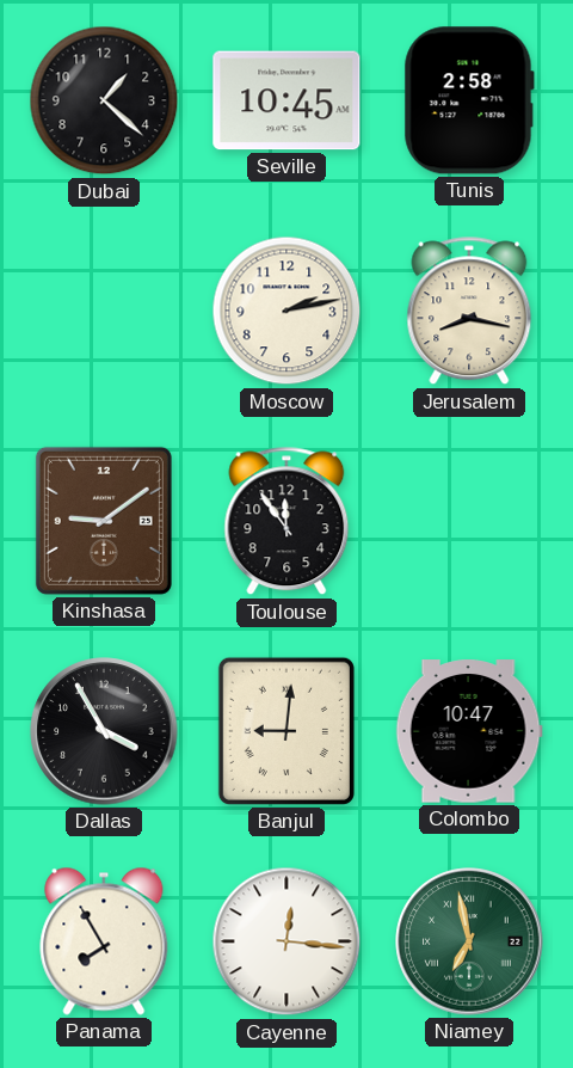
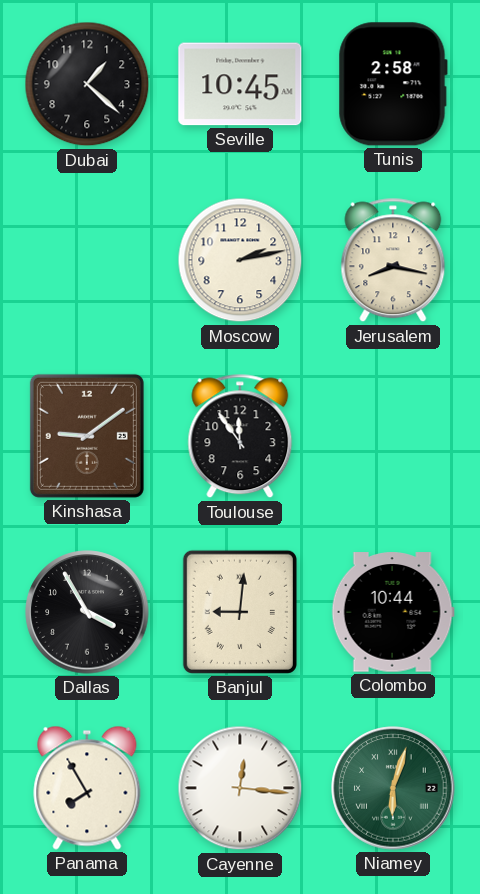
Colombo: 10:47 -> 10:44 (393, 612)
Niamey: 6:58 -> 6:03 (393, 788)
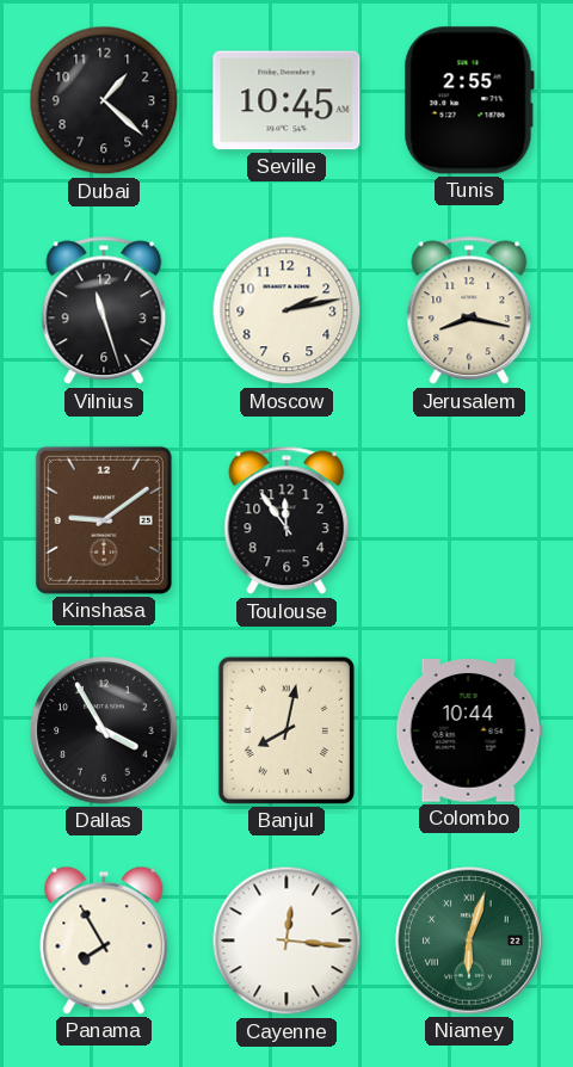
Tunis: 2:58 -> 2:55 (469, 100)
Vilnius: none -> 11:27 (104, 310)
Banjul: 9:01 -> 8:02 (286, 730)
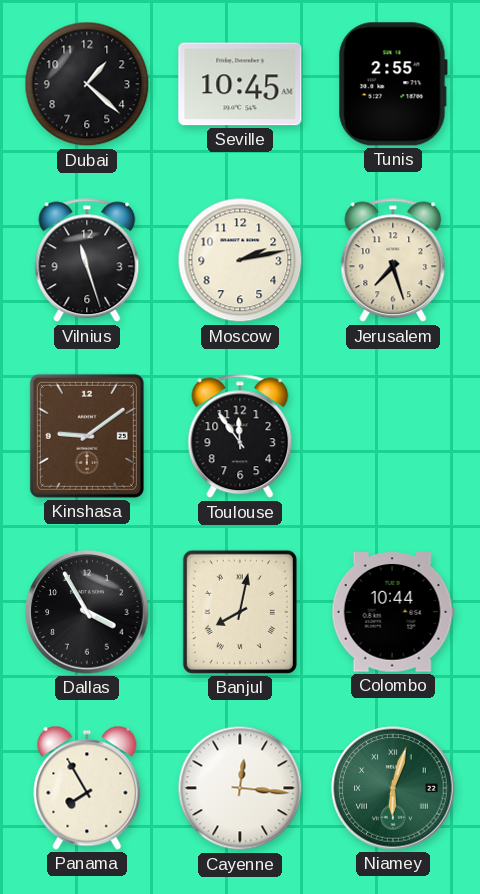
Jerusalem: 8:17 -> 7:27 (393, 260)
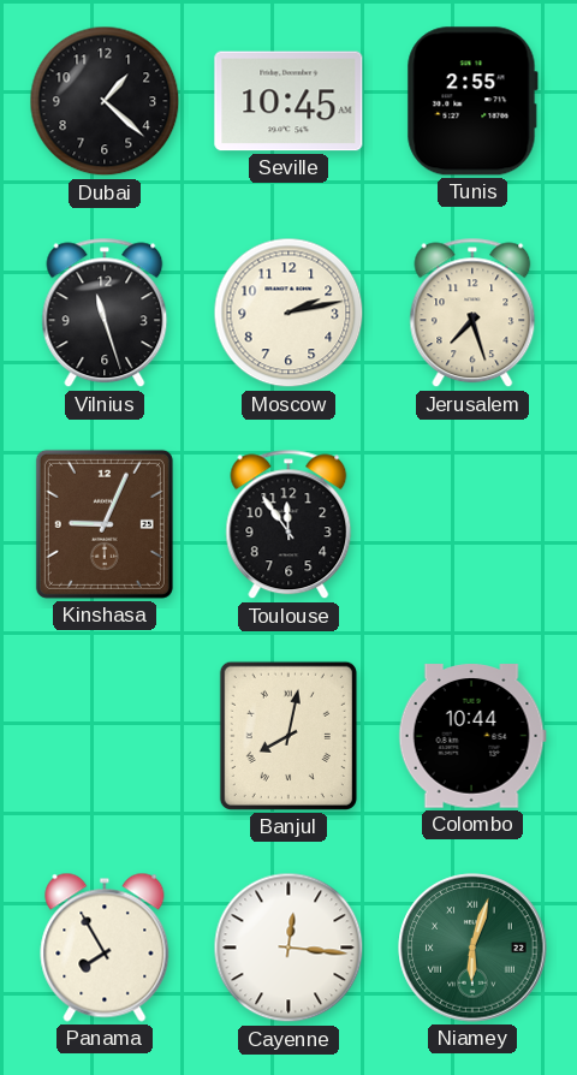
Kinshasa: 9:09 -> 9:04 (105, 524)
Dallas: 3:55 -> none (87, 612)
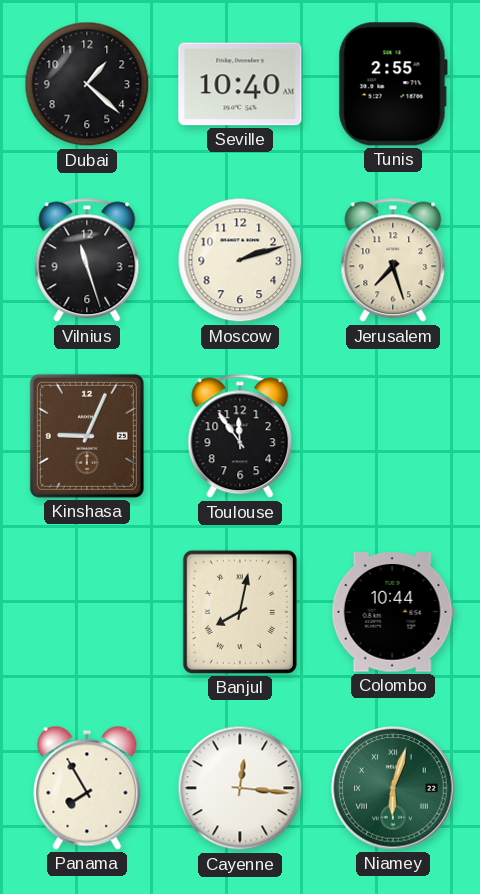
Seville: 10:45 -> 10:40 (240, 84)
Moscow: 2:13 -> 2:12 (240, 260)
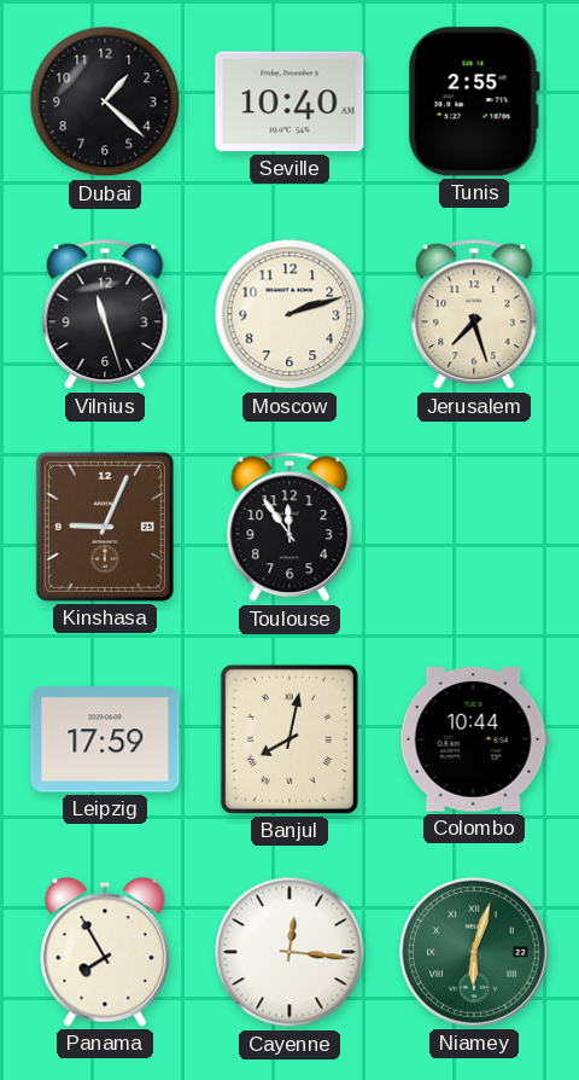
Leipzig: none -> 17:59 (105, 739)
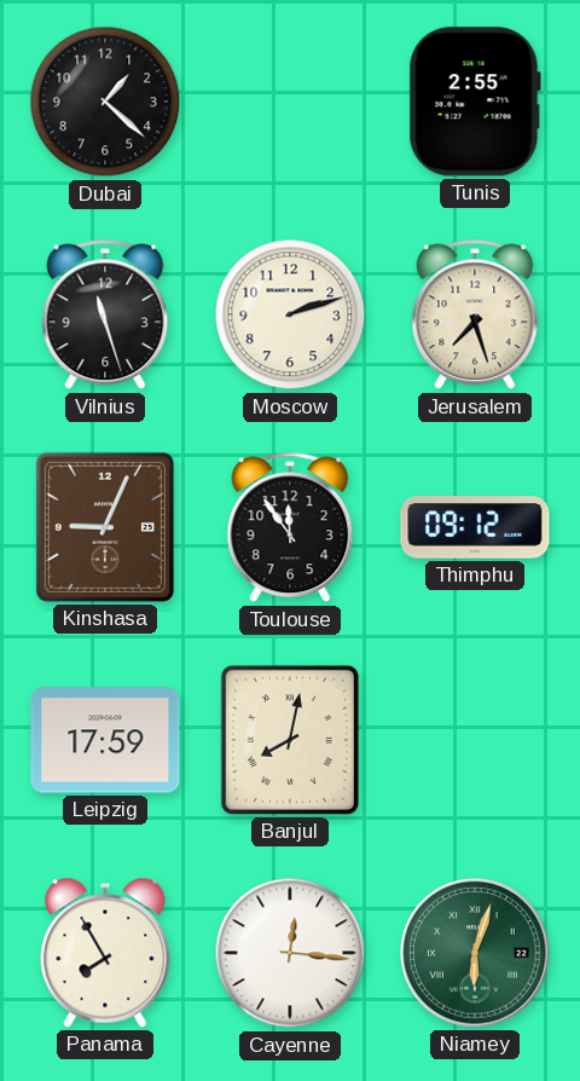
Seville: 10:40 -> none (289, 101)
Thimphu: none -> 09:12 (475, 527)
Colombo: 10:44 -> none (474, 739)
